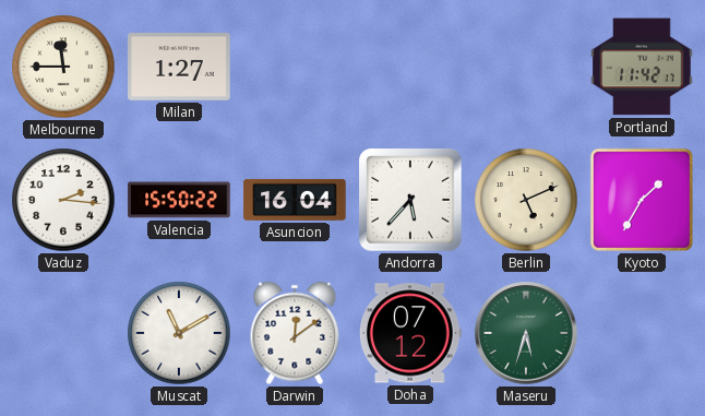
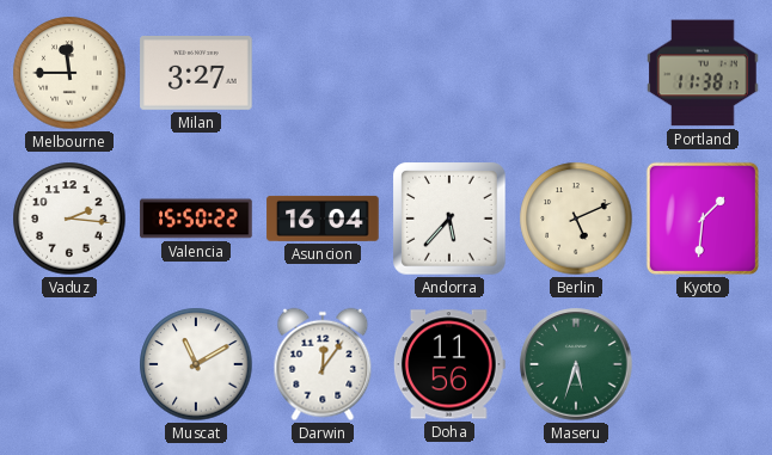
Milan: 1:27 -> 3:27 (196, 74)
Portland: 11:42 -> 11:38 (703, 73)
Kyoto: 1:35 -> 1:31 (703, 219)
Darwin: 12:09 -> 12:06 (323, 364)
Doha: 07:12 -> 11:56 (449, 364)
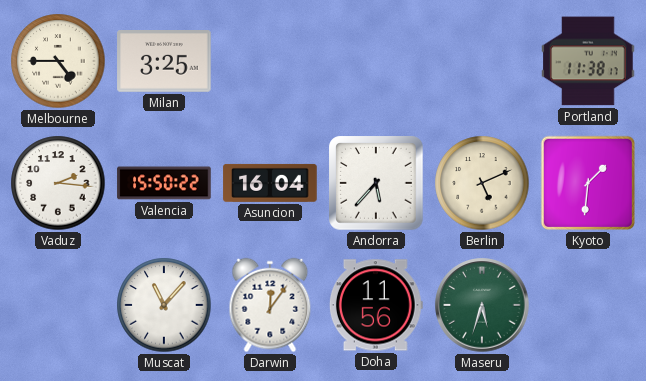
Melbourne: 11:45 -> 4:45 (58, 61)
Milan: 3:27 -> 3:25 (164, 62)
Muscat: 11:10 -> 11:07 (164, 305)
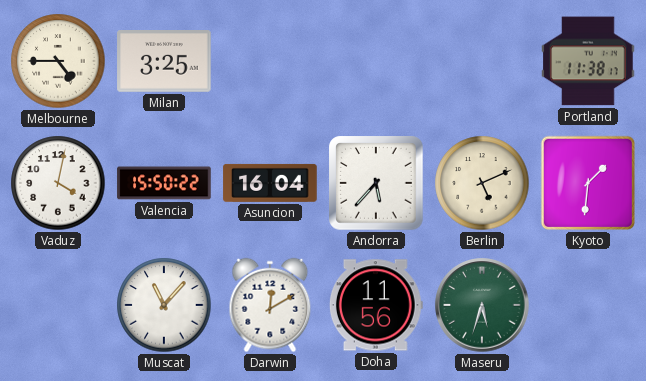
Vaduz: 2:16 -> 4:02 (58, 183)
Darwin: 12:06 -> 12:10 (270, 305)
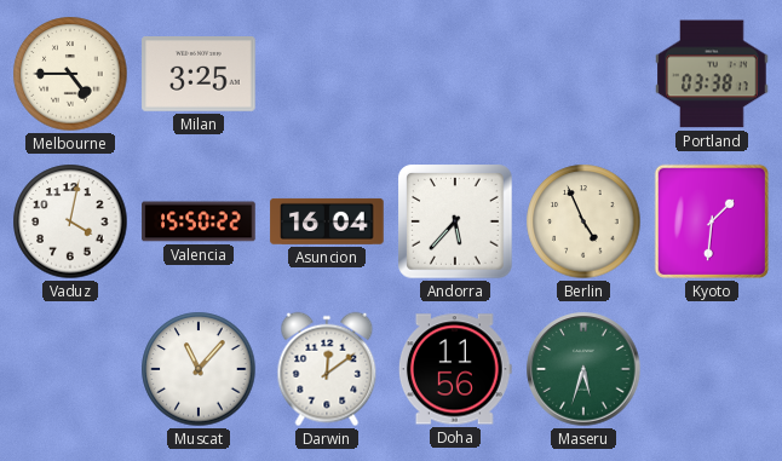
Portland: 11:38 -> 03:38 (712, 74)
Berlin: 5:11 -> 4:56 (583, 221)
Darwin: 12:10 -> 12:09 (327, 369)
